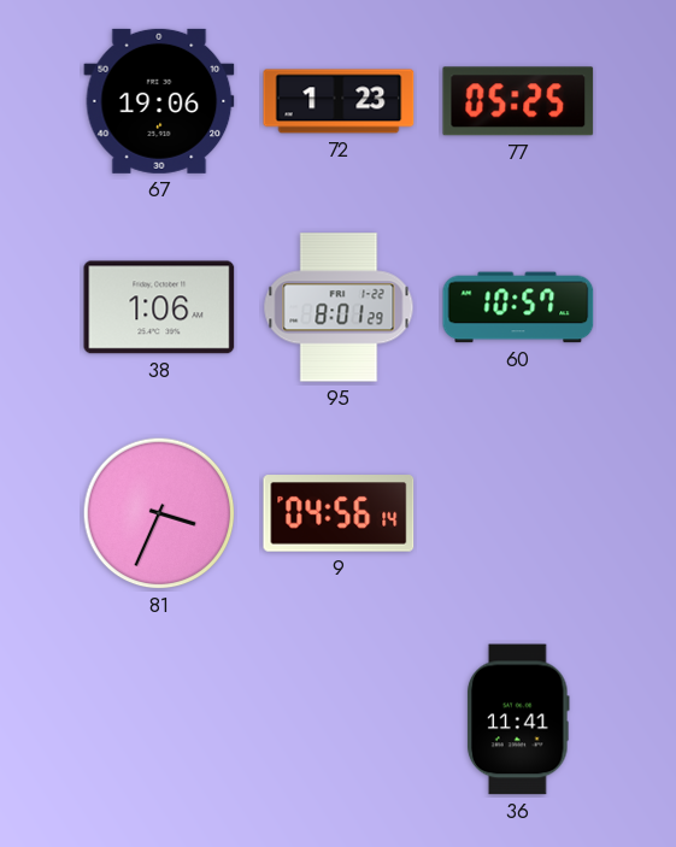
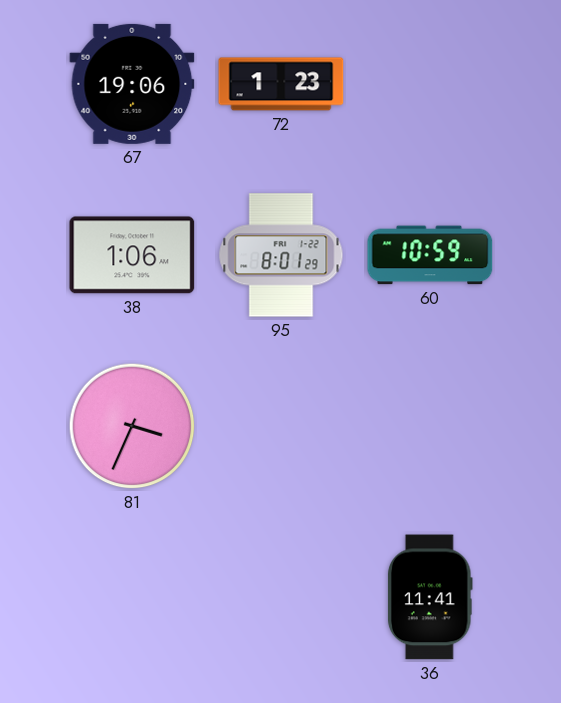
77: 05:25 -> none (518, 101)
60: 10:57 -> 10:59 (430, 255)
9: 04:56 -> none (339, 513)
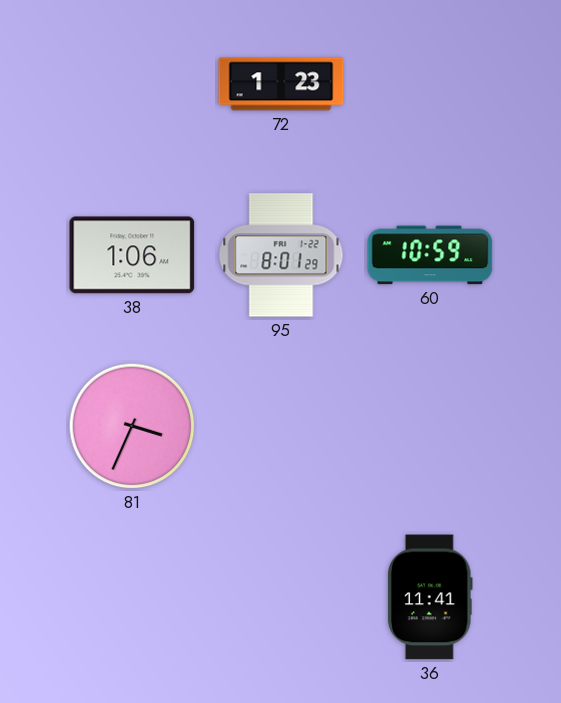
67: 19:06 -> none (132, 84)
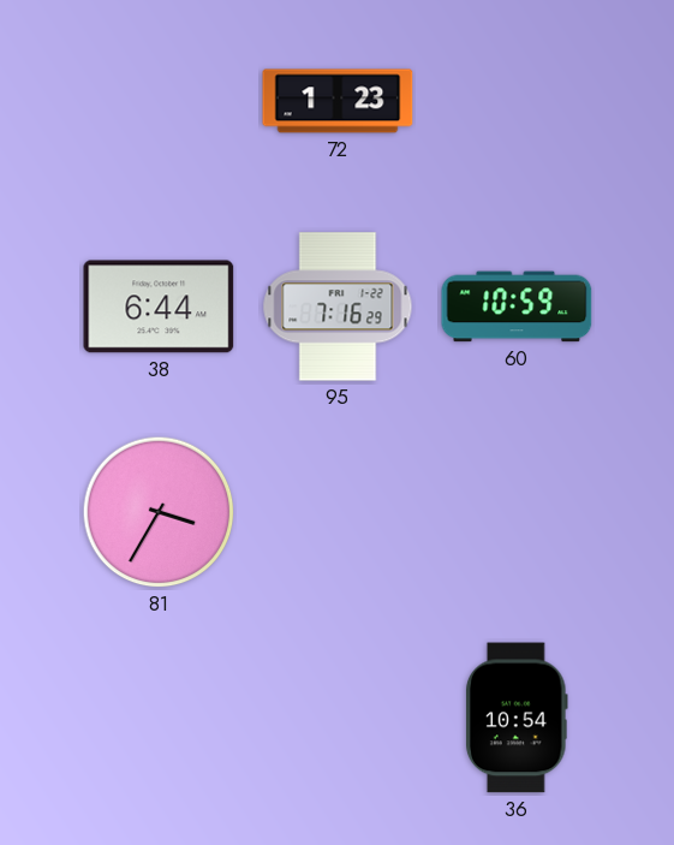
38: 1:06 -> 6:44 (159, 307)
95: 8:01 -> 7:16 (338, 307)
81: 3:34 -> 3:35 (159, 512)
36: 11:41 -> 10:54 (517, 718)
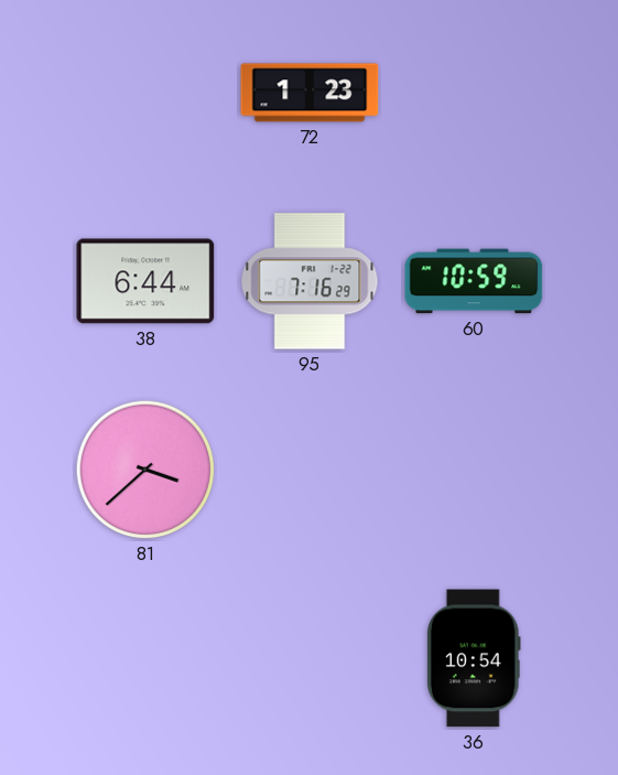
81: 3:35 -> 3:38 (145, 470)
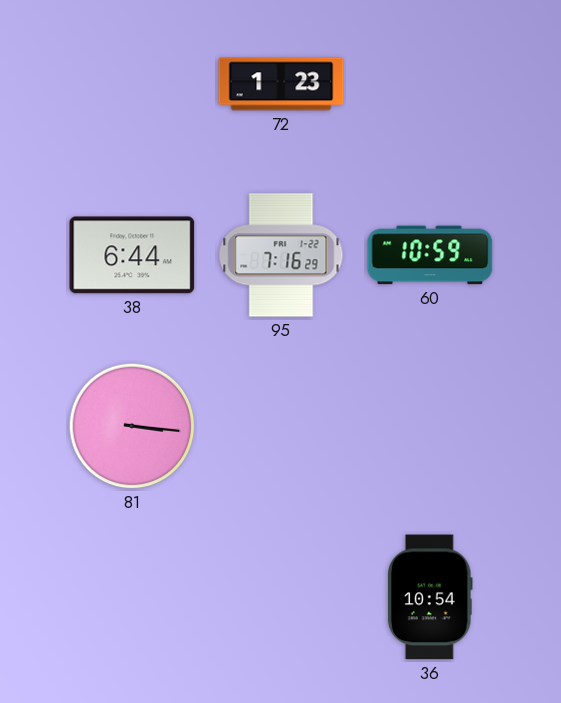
81: 3:38 -> 3:16 (132, 426)
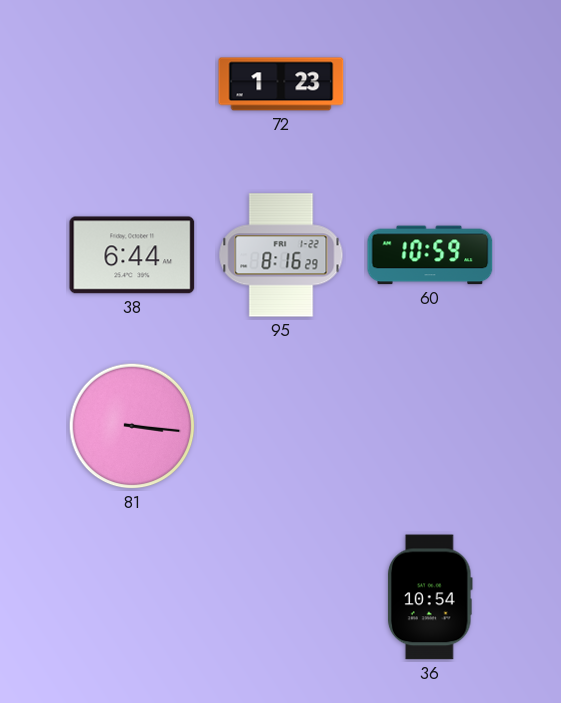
95: 7:16 -> 8:16 (281, 255)
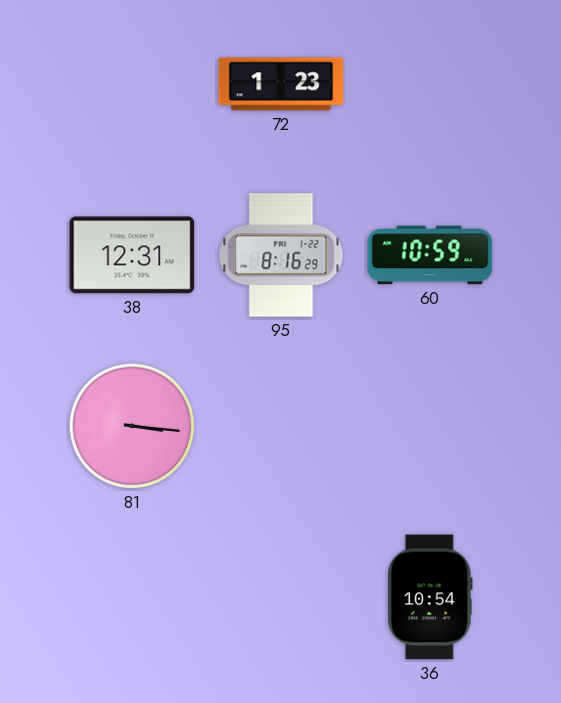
38: 6:44 -> 12:31 (132, 255)
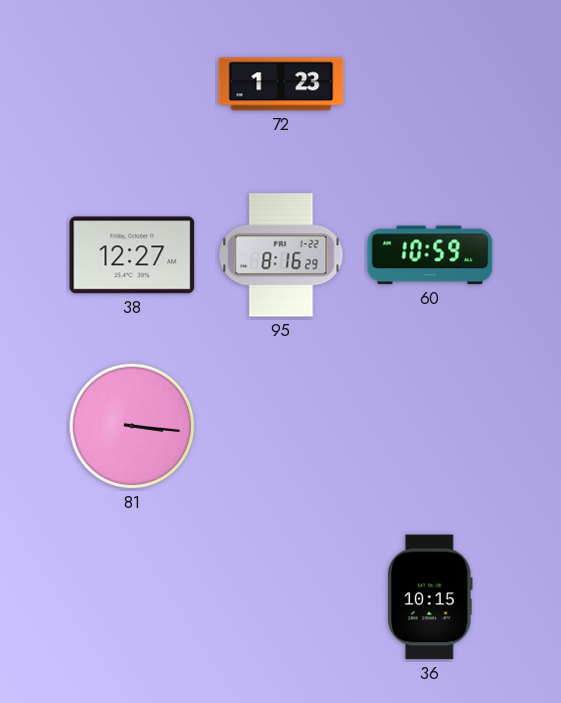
38: 12:31 -> 12:27 (132, 255)
36: 10:54 -> 10:15 (430, 597)
